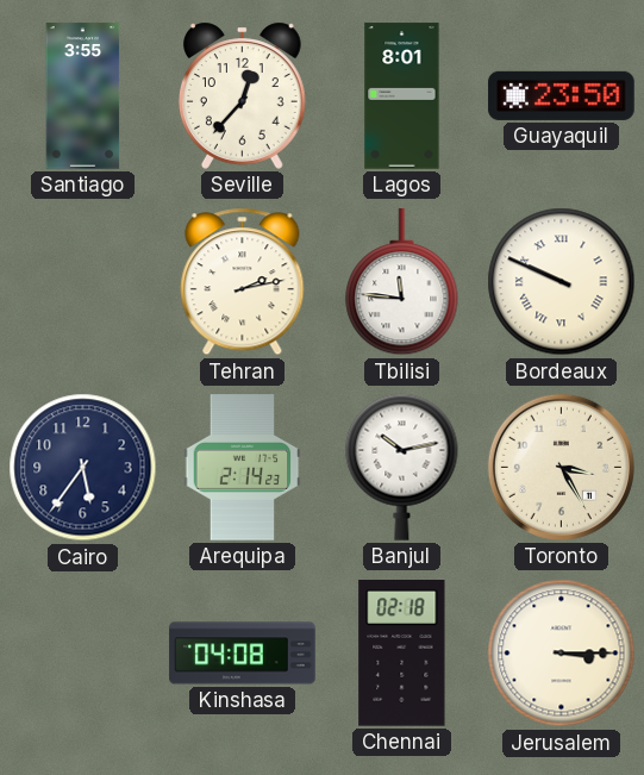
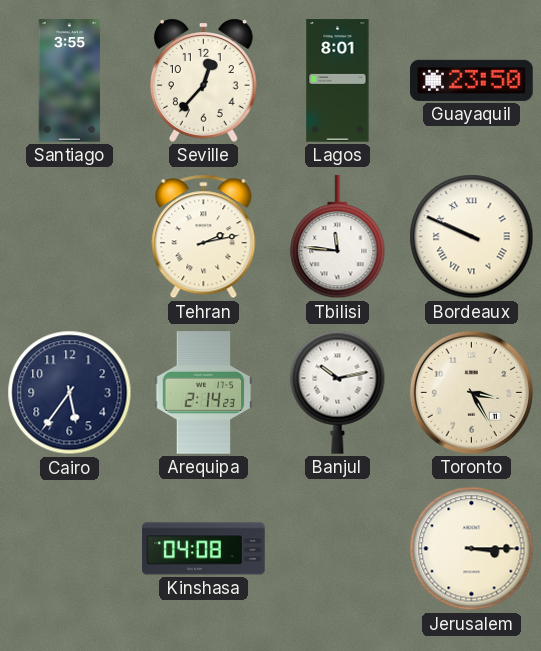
Chennai: 02:18 -> none (402, 654)
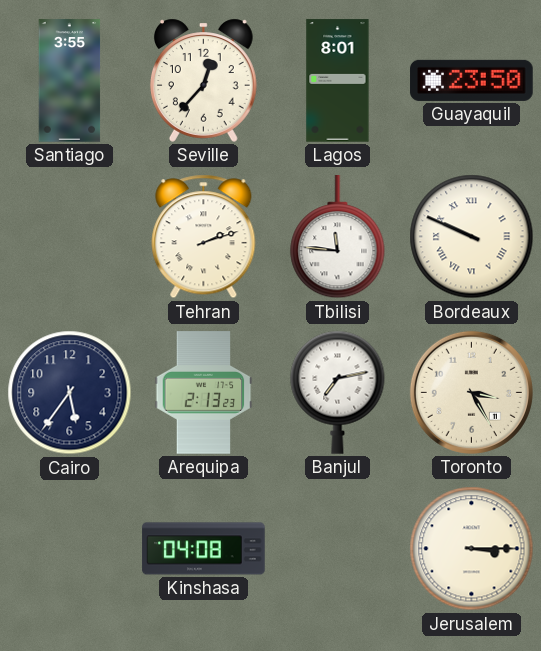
Tehran: 2:13 -> 2:12 (204, 237)
Arequipa: 2:14 -> 2:13 (204, 393)
Banjul: 10:13 -> 7:13 (338, 392)
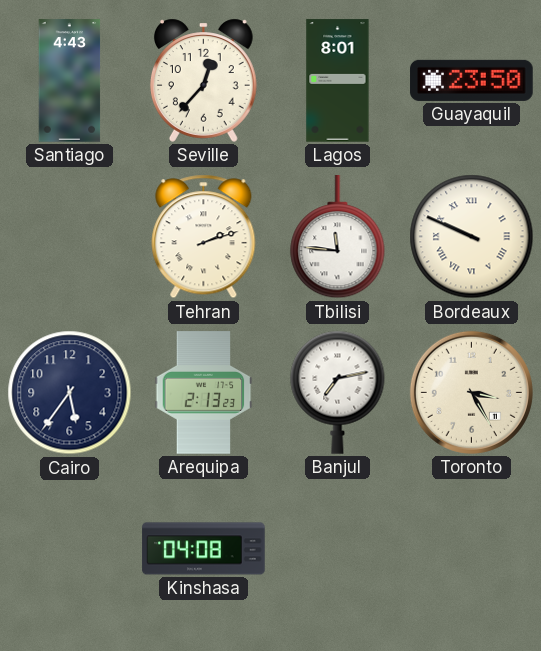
Santiago: 3:55 -> 4:43 (70, 81)
Jerusalem: 3:15 -> none (472, 549)
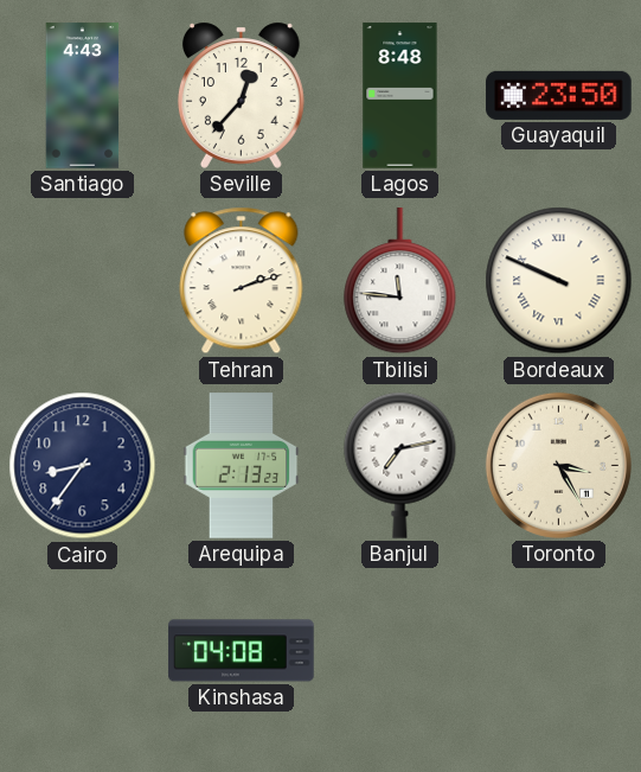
Lagos: 8:01 -> 8:48 (400, 96)
Cairo: 5:36 -> 8:36 (83, 466)
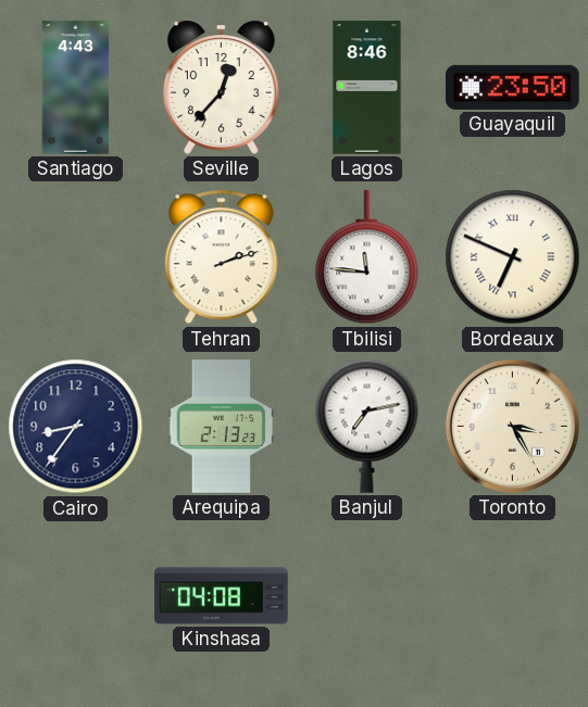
Lagos: 8:48 -> 8:46 (367, 88)
Bordeaux: 9:49 -> 6:49 (513, 257)
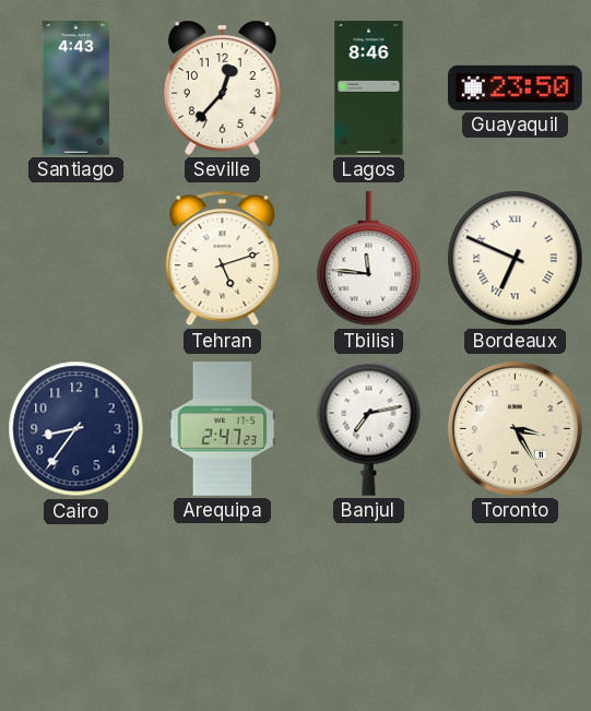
Tehran: 2:12 -> 5:12 (223, 259)
Arequipa: 2:13 -> 2:47 (223, 429)
Kinshasa: 04:08 -> none (222, 596)
